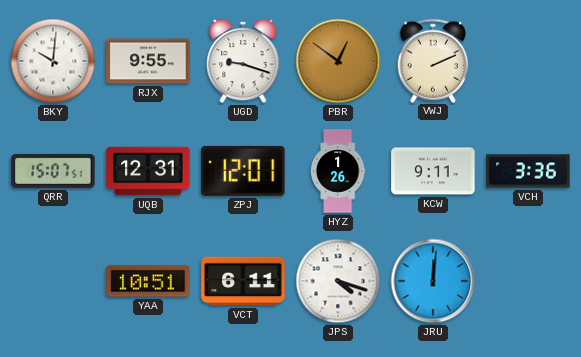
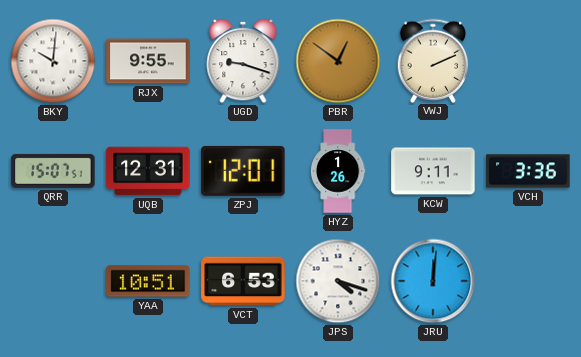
VCT: 6:11 -> 6:53 (243, 281)
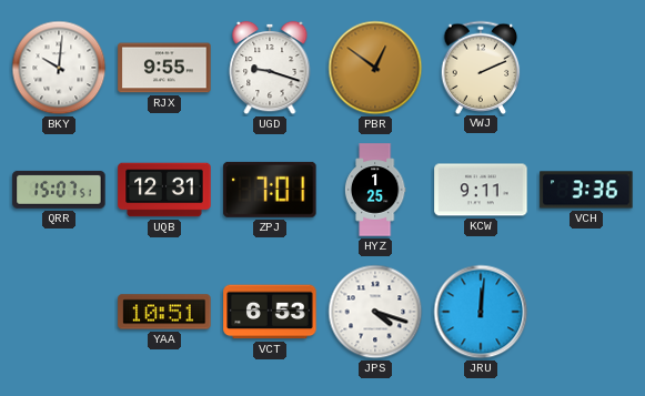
ZPJ: 12:01 -> 7:01 (270, 190)
HYZ: 1:26 -> 1:25 (375, 190)
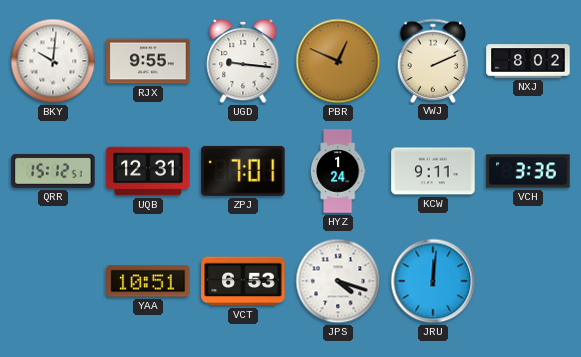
UGD: 9:18 -> 9:16 (243, 61)
PBR: 12:51 -> 12:49 (338, 61)
NXJ: none -> 8:02 (528, 61)
QRR: 15:07 -> 15:12 (53, 171)
HYZ: 1:25 -> 1:24 (338, 171)
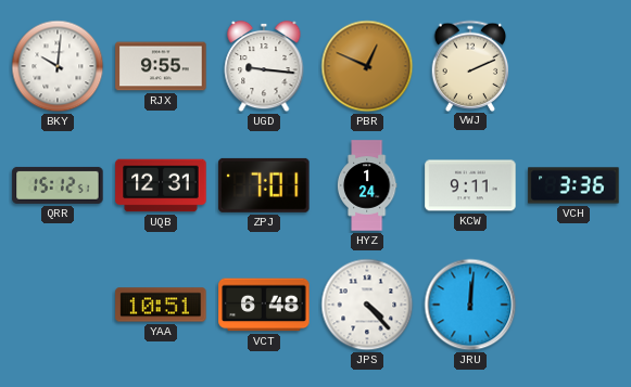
NXJ: 8:02 -> none (528, 61)
VCT: 6:53 -> 6:48 (264, 305)
JPS: 4:18 -> 4:23 (367, 305)
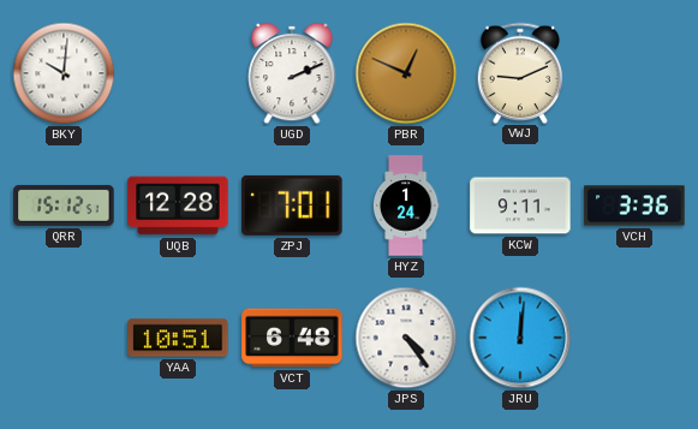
RJX: 9:55 -> none (161, 66)
UGD: 9:16 -> 2:11 (292, 73)
VWJ: 2:11 -> 9:11 (520, 72)
UQB: 12:31 -> 12:28 (178, 205)
JPS: 4:23 -> 4:24 (406, 338)
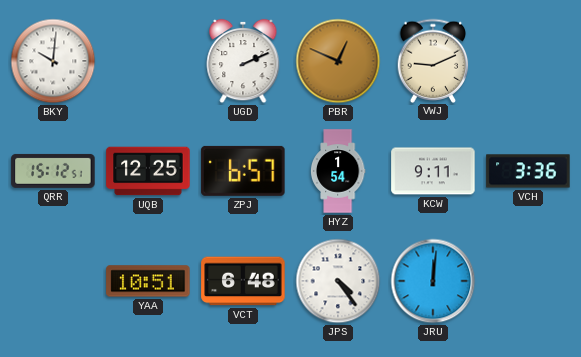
UQB: 12:28 -> 12:25 (148, 171)
ZPJ: 7:01 -> 6:57 (243, 171)
HYZ: 1:24 -> 1:54 (338, 171)
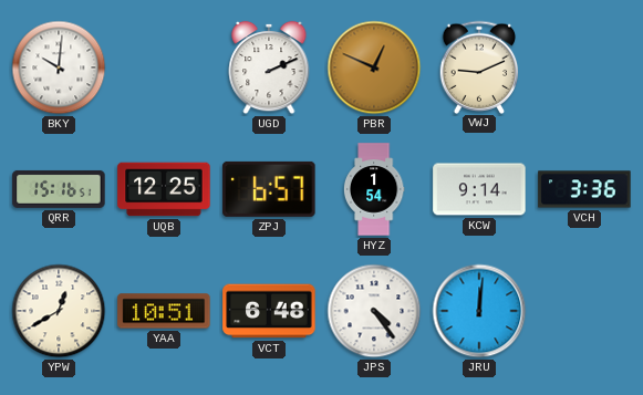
QRR: 15:12 -> 15:16 (59, 189)
KCW: 9:11 -> 9:14 (479, 189)
YPW: none -> 12:40 (59, 311)
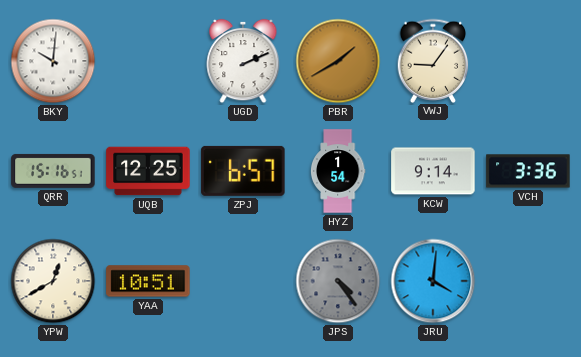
PBR: 12:49 -> 1:40 (338, 61)
VWJ: 9:11 -> 9:06 (433, 60)
VCT: 6:48 -> none (269, 311)
JPS dial: white -> grey (338, 281)
JRU: 12:01 -> 4:01 (433, 281)
